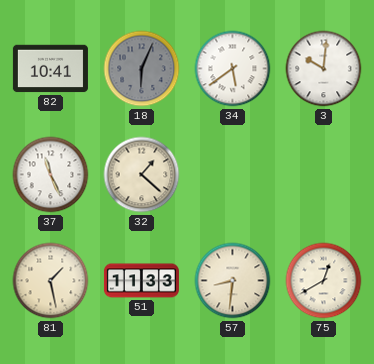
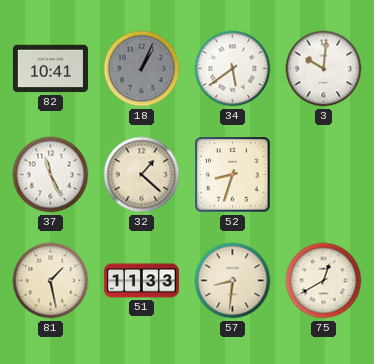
18: 6:04 -> 1:04 (142, 69)
52: none -> 8:33 (233, 175)
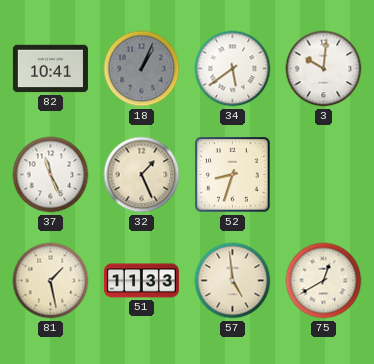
32: 1:22 -> 1:26 (142, 175)
57: 8:31 -> 4:59 (233, 281)
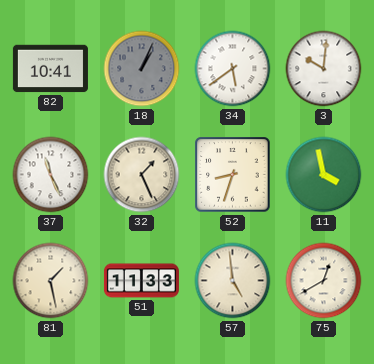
11: none -> 3:58 (324, 175)
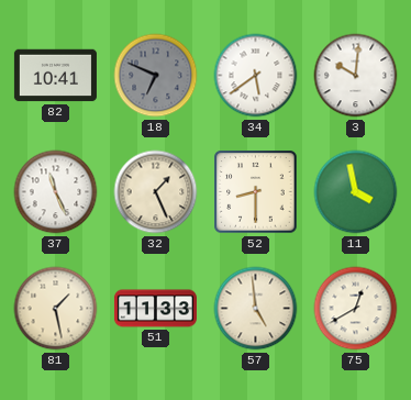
18: 1:04 -> 6:49 (156, 76)
52: 8:33 -> 8:30 (256, 192)
